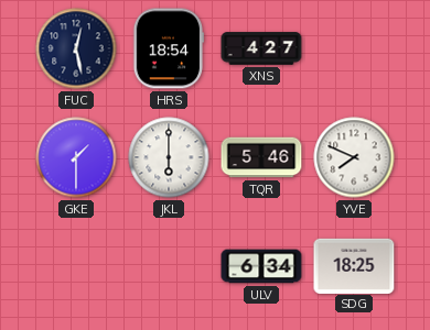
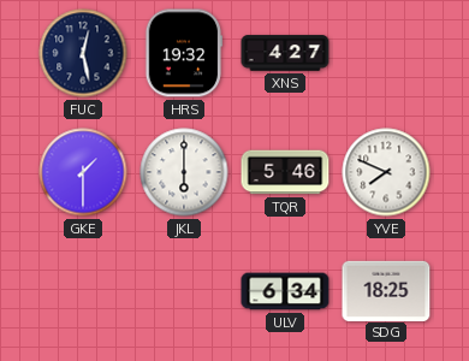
HRS: 18:54 -> 19:32 (183, 53)
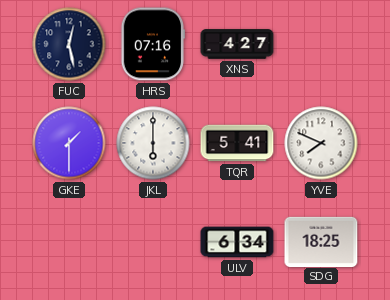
HRS: 19:32 -> 07:16 (152, 44)
TQR: 5:46 -> 5:41 (237, 143)
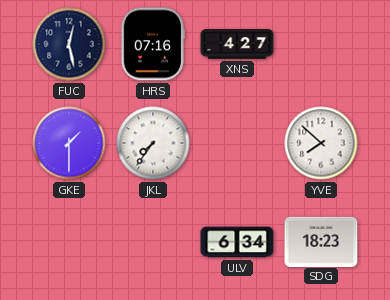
JKL: 6:00 -> 7:36 (153, 143)
TQR: 5:41 -> none (237, 143)
YVE: 7:49 -> 7:52 (321, 143)
SDG: 18:25 -> 18:23 (321, 241)
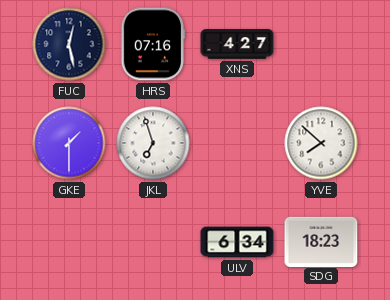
JKL: 7:36 -> 6:57 (153, 143)
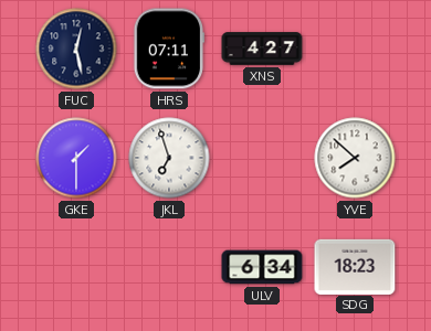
HRS: 07:16 -> 07:11 (168, 49)
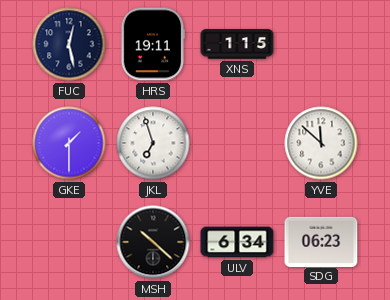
HRS: 07:11 -> 19:11 (152, 44)
XNS: 4:27 -> 1:15 (237, 44)
YVE: 7:52 -> 11:52 (321, 143)
MSH: none -> 10:22 (153, 242)
SDG: 18:23 -> 06:23 (321, 241)
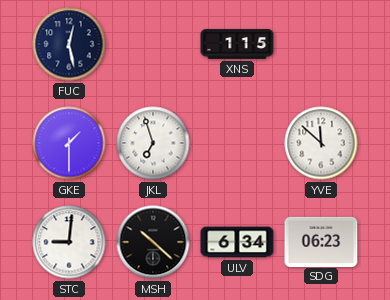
HRS: 19:11 -> none (152, 44)
STC: none -> 9:01 (69, 242)
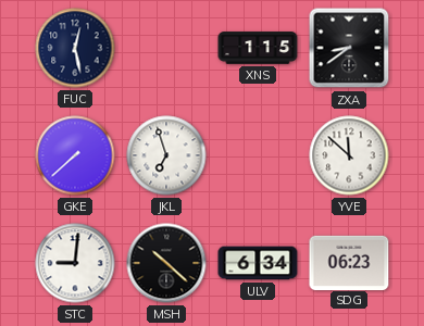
ZXA: none -> 8:39 (349, 48)
GKE: 1:30 -> 7:38 (75, 155)
